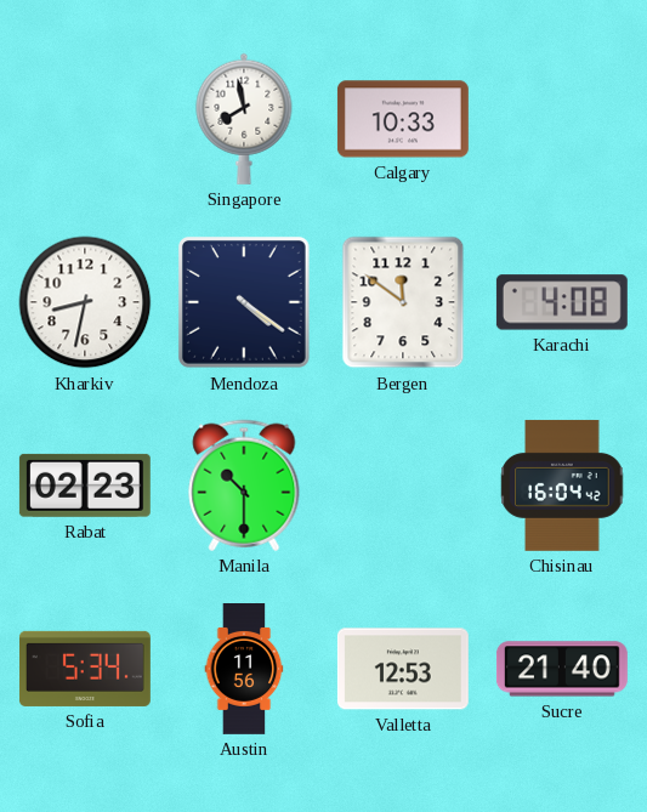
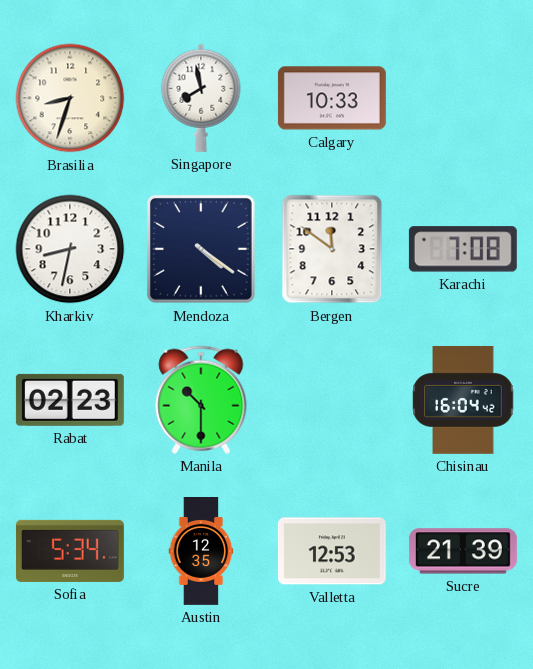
Brasilia: none -> 8:33 (70, 98)
Karachi: 4:08 -> 7:08 (463, 249)
Austin: 11:56 -> 12:35 (201, 552)
Sucre: 21:40 -> 21:39 (463, 551)
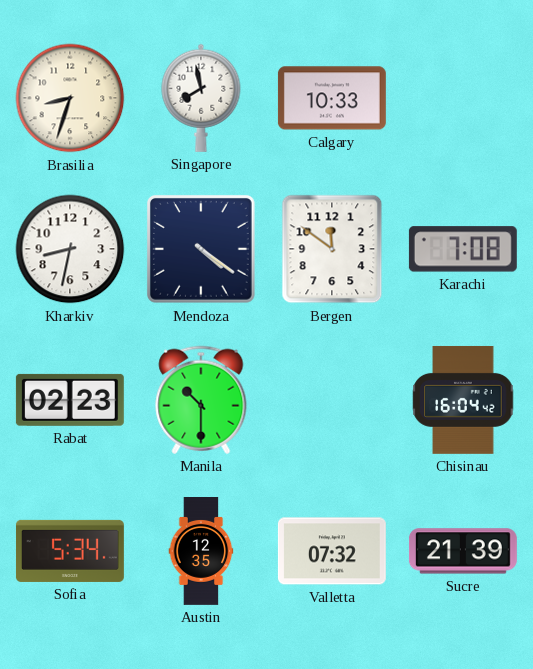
Valletta: 12:53 -> 07:32 (332, 551)
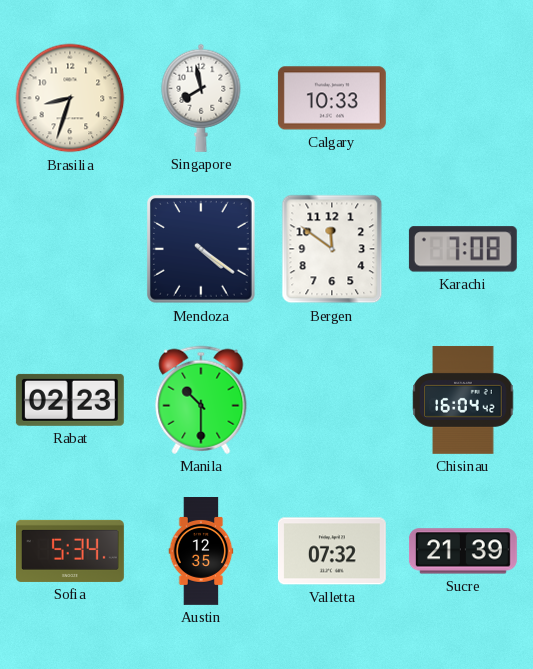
Kharkiv: 8:32 -> none (70, 249)
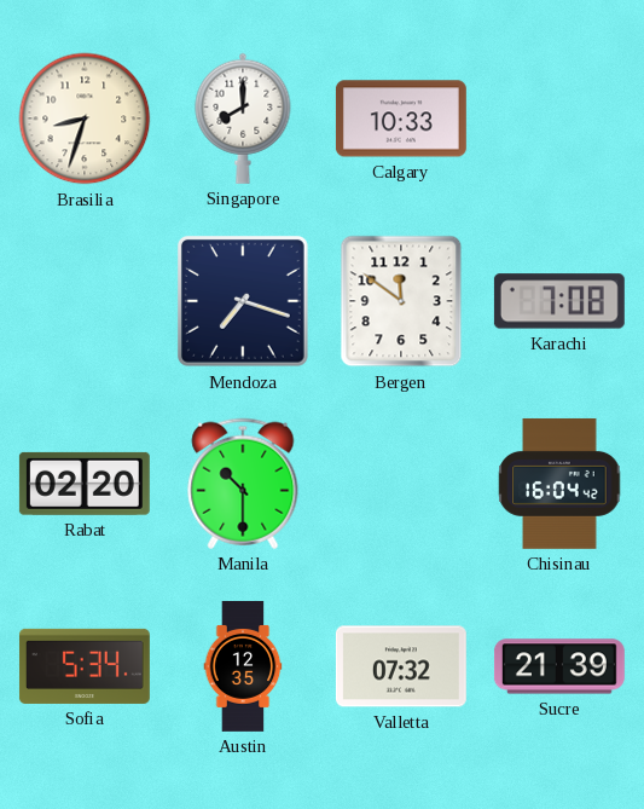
Singapore: 7:58 -> 8:00 (243, 119)
Mendoza: 4:21 -> 7:18 (243, 301)
Rabat: 02:23 -> 02:20 (85, 484)
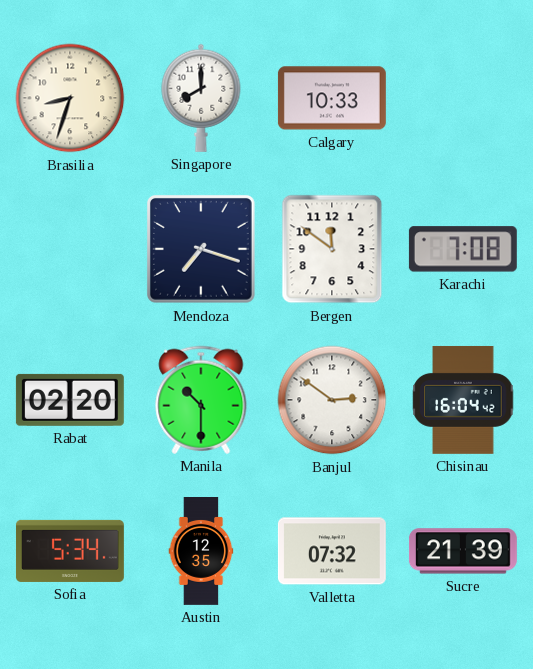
Banjul: none -> 2:51 (332, 400)
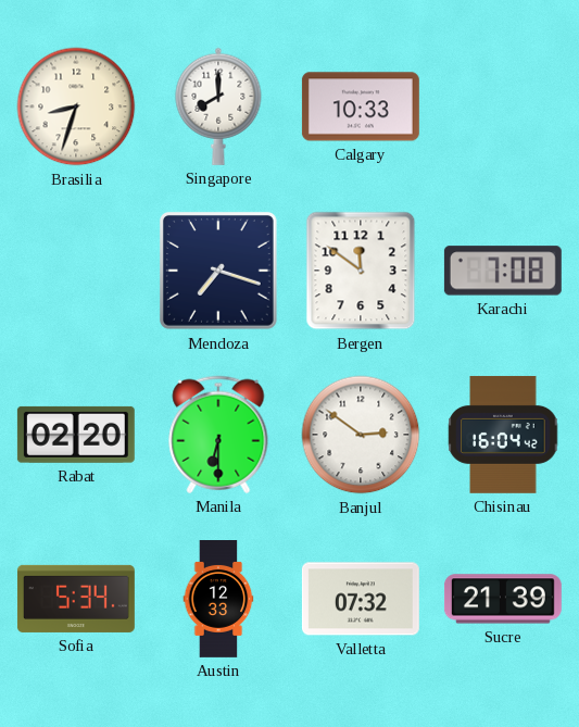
Manila: 10:30 -> 6:30 (218, 435)
Austin: 12:35 -> 12:33 (218, 600)
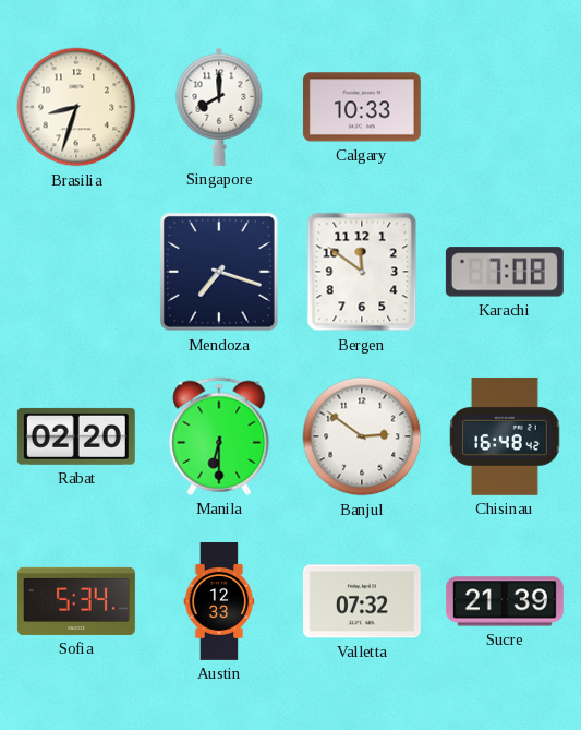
Chisinau: 16:04 -> 16:48 (505, 436)
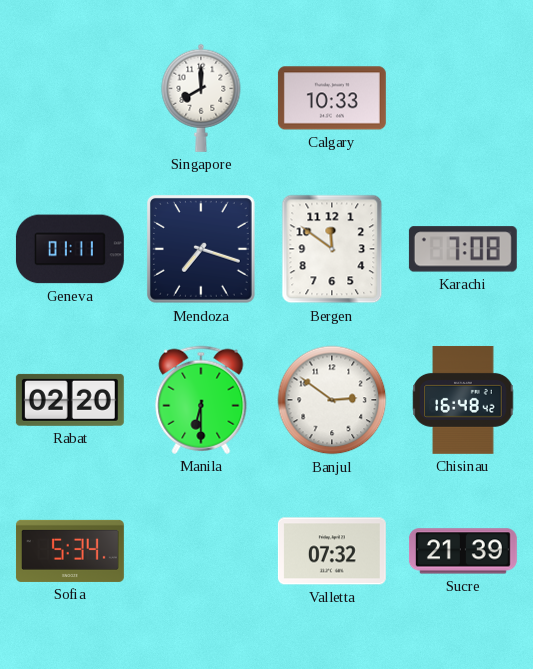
Brasilia: 8:33 -> none (76, 107)
Geneva: none -> 01:11 (70, 249)
Austin: 12:33 -> none (219, 602)
